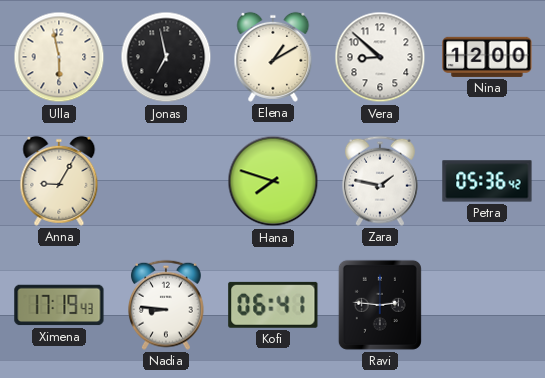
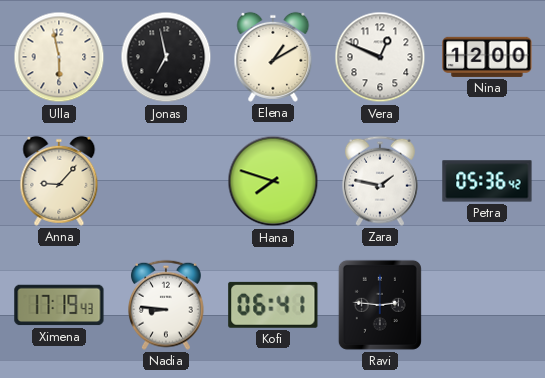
Vera: 8:52 -> 12:49 (380, 57)
Anna: 9:05 -> 9:07 (59, 181)
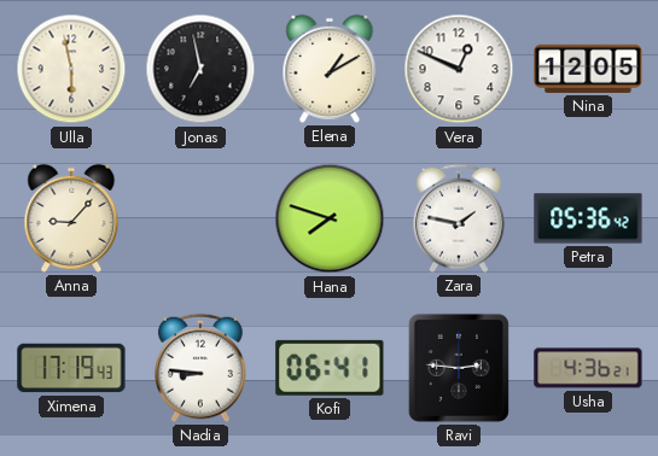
Nina: 12:00 -> 12:05 (588, 69)
Usha: none -> 4:36 (588, 368)
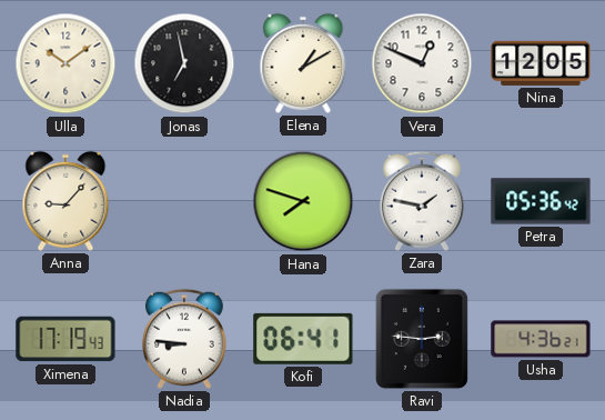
Ulla: 5:58 -> 10:09 (65, 63)
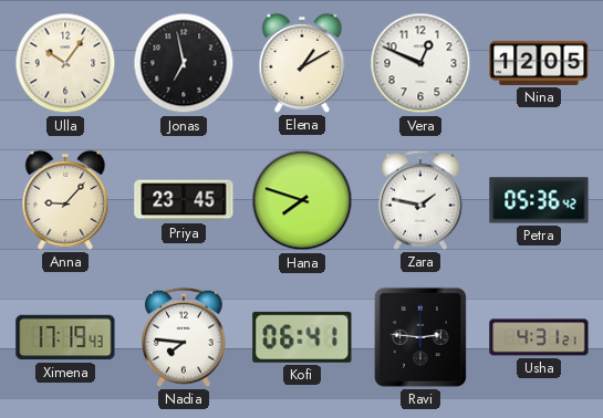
Ulla: 10:09 -> 10:06 (65, 63)
Priya: none -> 23:45 (184, 200)
Nadia: 8:46 -> 7:46 (185, 337)
Usha: 4:36 -> 4:31 (539, 337)
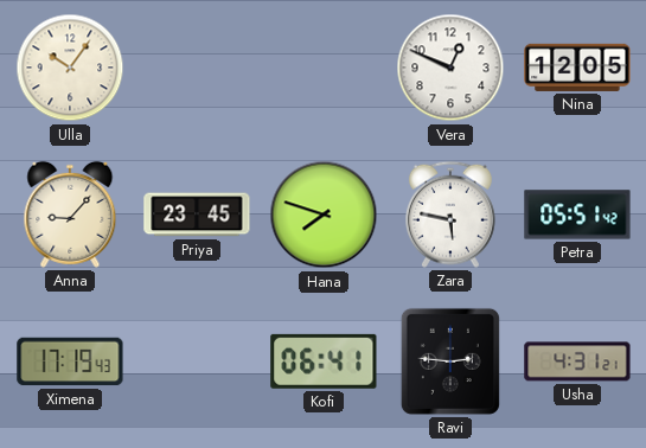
Jonas: 6:58 -> none (184, 63)
Elena: 1:10 -> none (302, 63)
Zara: 1:47 -> 5:47 (452, 215)
Petra: 05:36 -> 05:51 (577, 215)
Nadia: 7:46 -> none (185, 337)
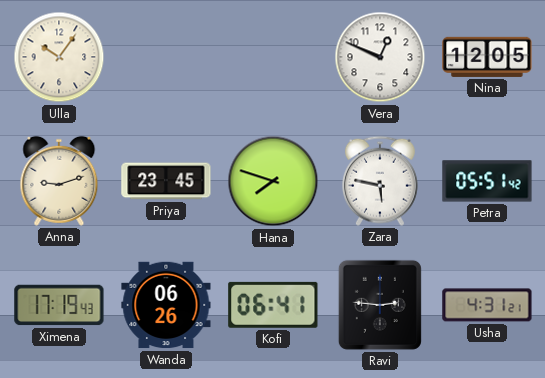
Anna: 9:07 -> 9:12 (59, 181)
Wanda: none -> 06:26 (166, 305)
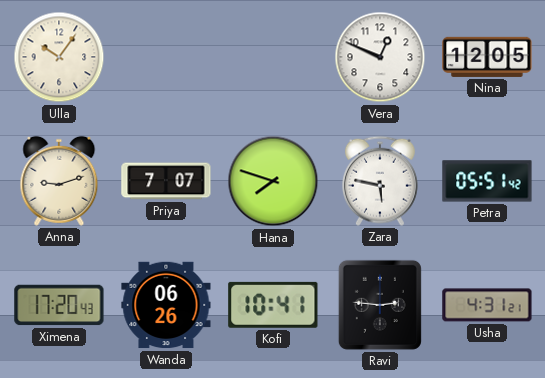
Priya: 23:45 -> 7:07 (166, 181)
Ximena: 17:19 -> 17:20 (59, 305)
Kofi: 06:41 -> 10:41 (273, 305)
